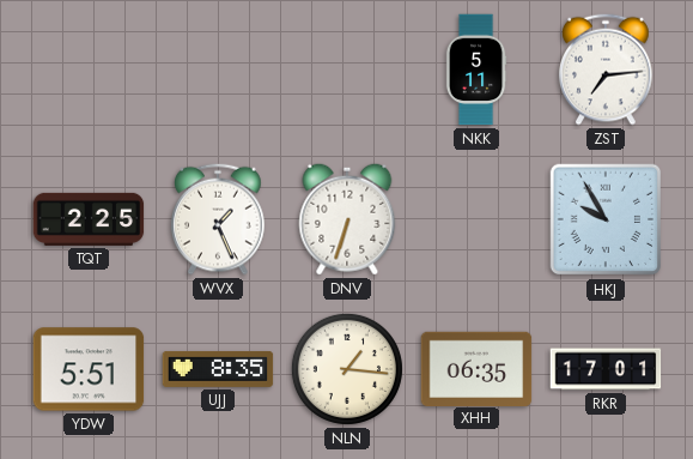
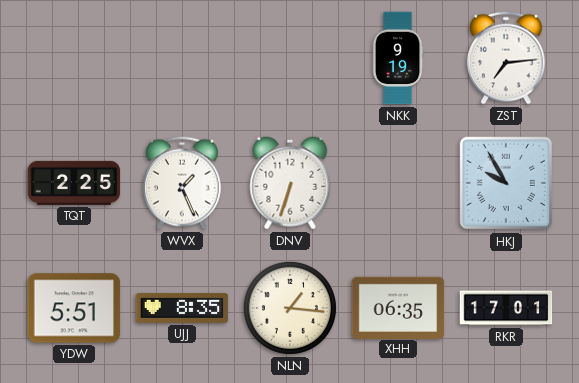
NKK: 5:11 -> 9:19 (398, 58)
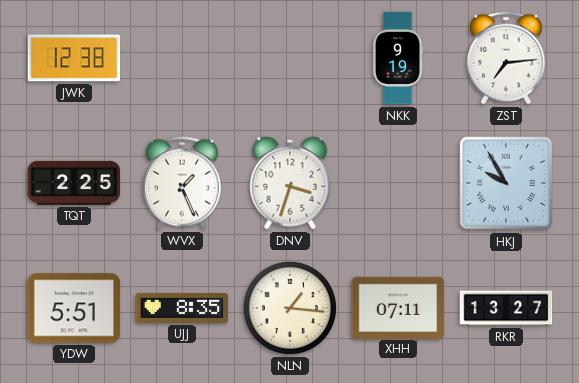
JWK: none -> 12:38 (74, 58)
DNV: 6:33 -> 3:33 (290, 183)
XHH: 06:35 -> 07:11 (398, 307)
RKR: 17:01 -> 13:27 (506, 308)
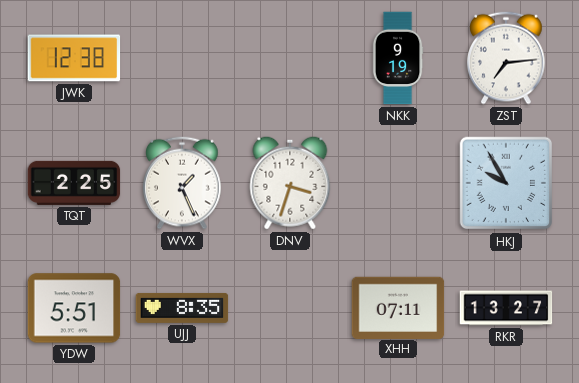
NLN: 1:16 -> none (290, 308)
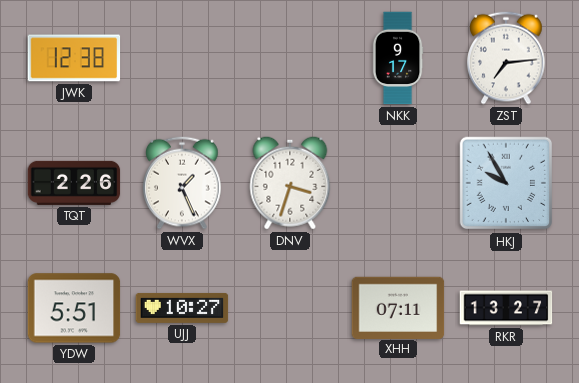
NKK: 9:19 -> 9:17 (398, 58)
TQT: 2:25 -> 2:26 (74, 183)
UJJ: 8:35 -> 10:27 (182, 308)
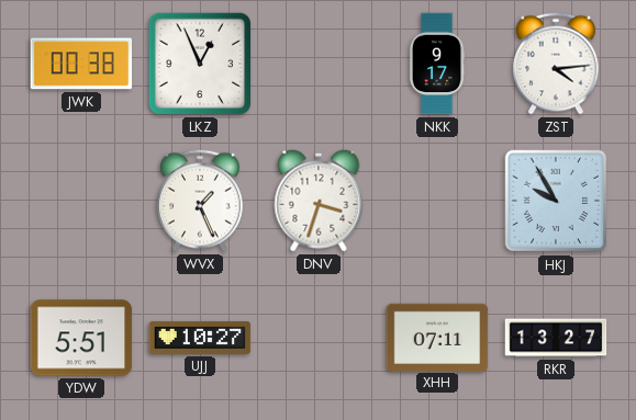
JWK: 12:38 -> 00:38 (81, 64)
LKZ: none -> 12:56 (200, 64)
ZST: 7:14 -> 4:14 (556, 64)
TQT: 2:26 -> none (74, 183)
